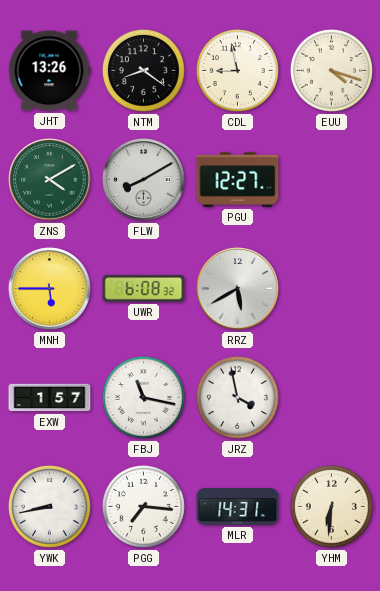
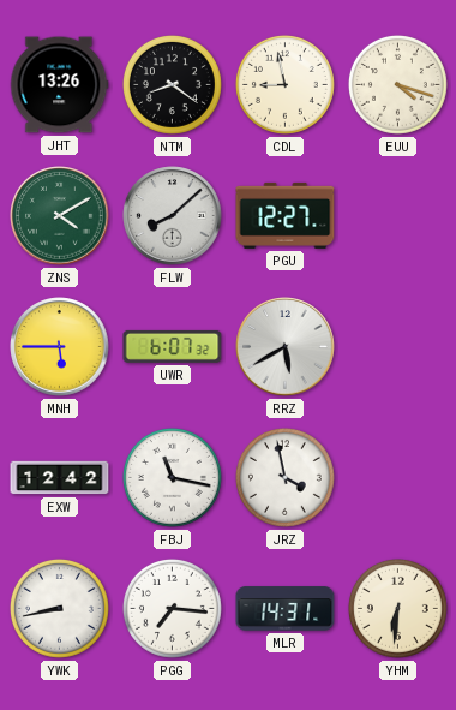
FLW: 8:10 -> 8:08 (173, 216)
UWR: 6:08 -> 6:07 (173, 346)
EXW: 1:57 -> 12:42 (60, 478)
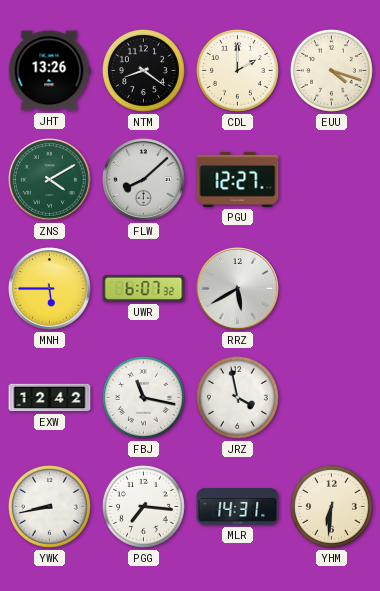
CDL: 8:58 -> 2:00 (237, 70)
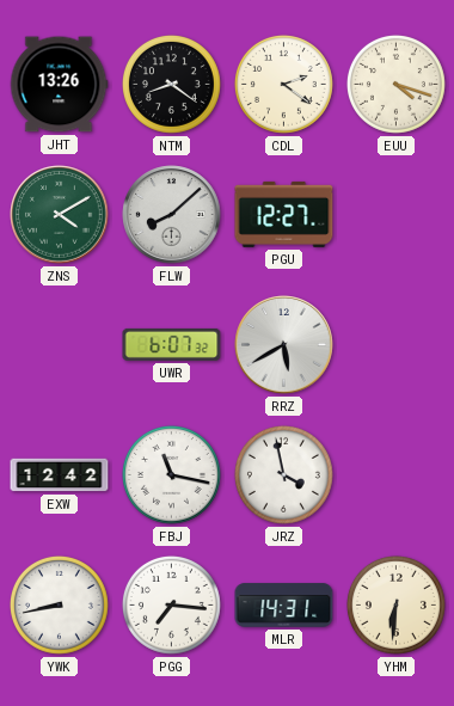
CDL: 2:00 -> 2:21 (283, 84)
MNH: 5:45 -> none (50, 289)
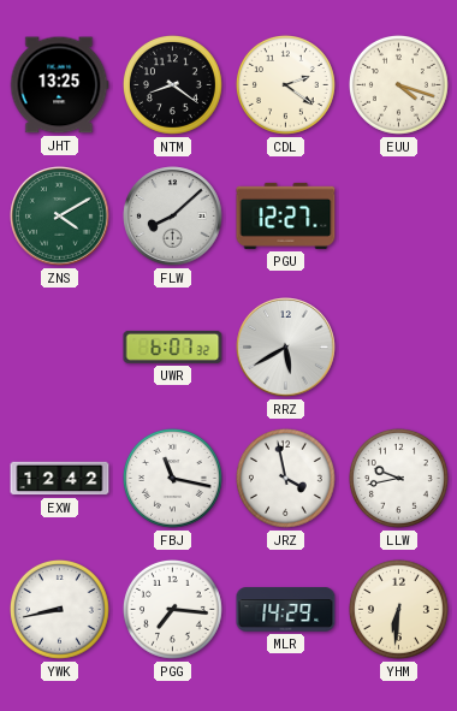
JHT: 13:26 -> 13:25 (59, 85)
LLW: none -> 9:43 (398, 478)
MLR: 14:31 -> 14:29 (286, 610)
